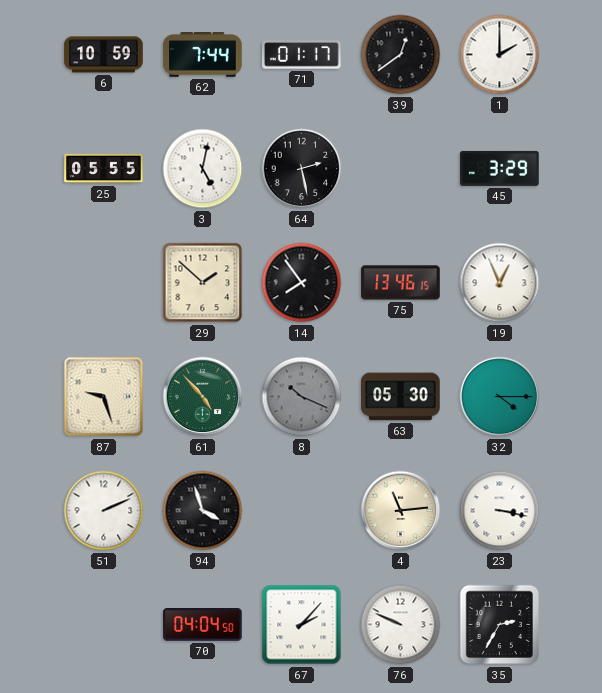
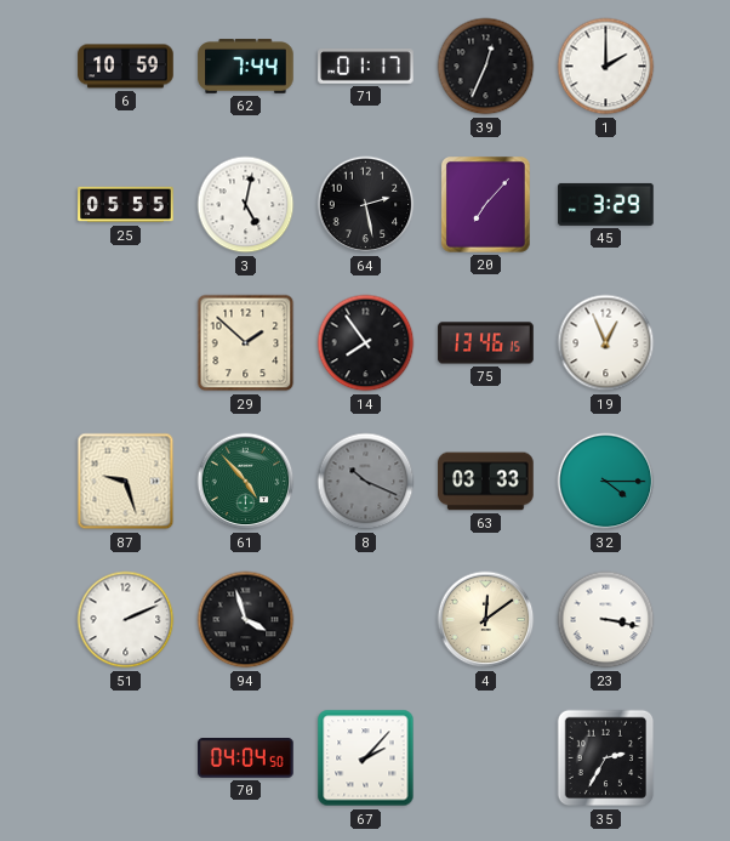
39: 12:39 -> 12:34 (486, 67)
20: none -> 7:07 (486, 205)
63: 05:30 -> 03:33 (486, 482)
4: 11:14 -> 12:09 (486, 620)
76: 9:49 -> none (401, 625)
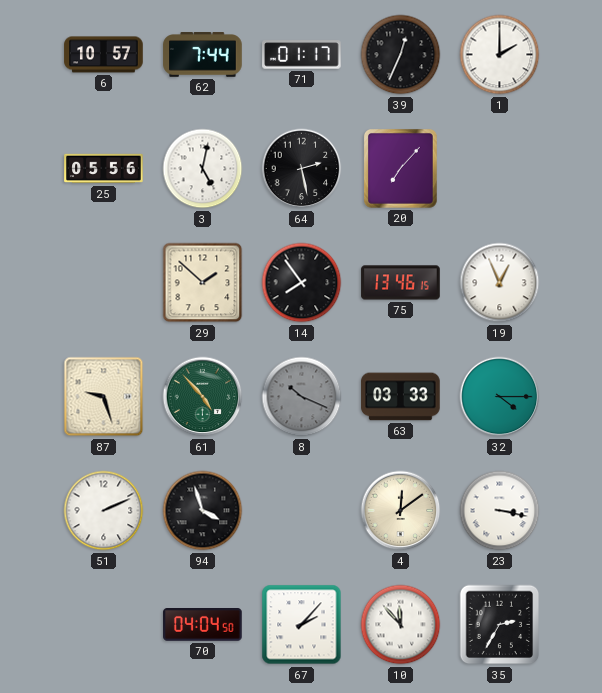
6: 10:59 -> 10:57 (104, 55)
25: 05:55 -> 05:56 (104, 169)
45: 3:29 -> none (606, 204)
10: none -> 11:53 (401, 625)
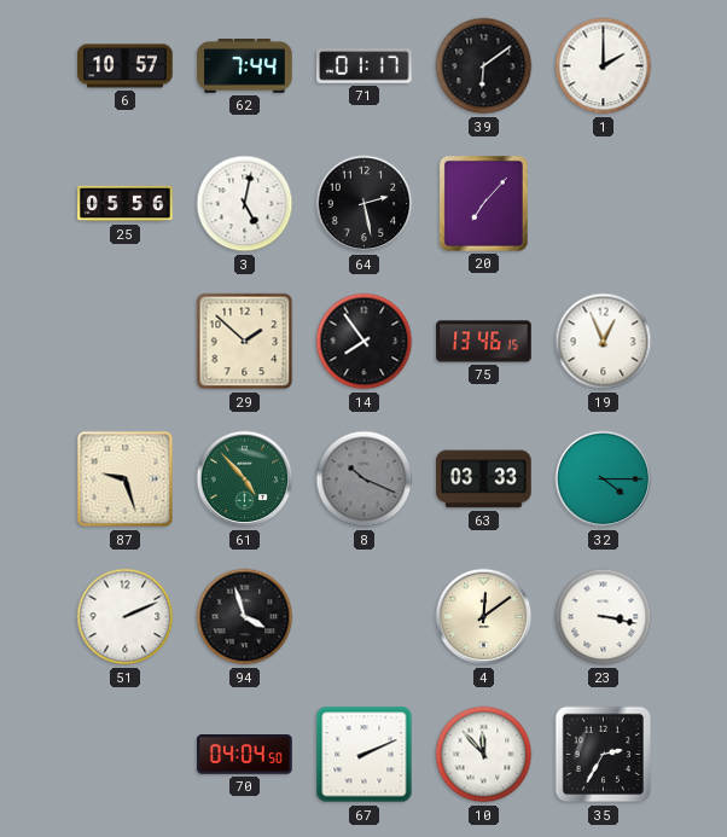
39: 12:34 -> 6:09 (484, 66)
67: 2:07 -> 2:11 (365, 755)
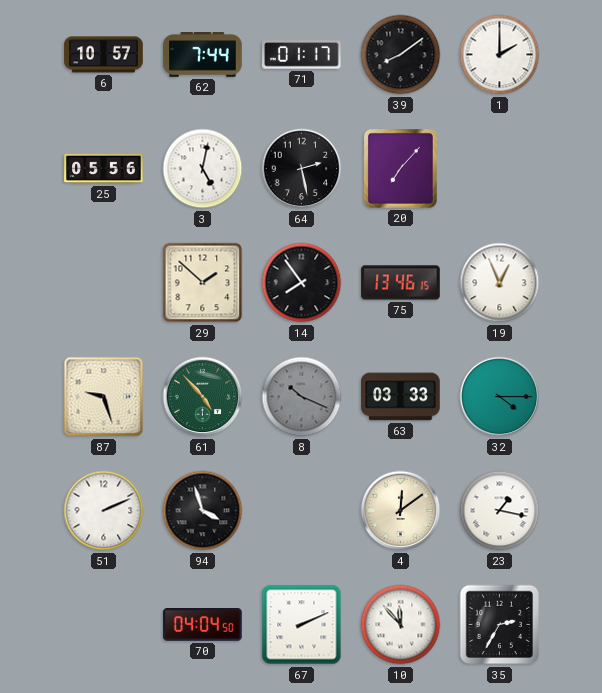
39: 6:09 -> 8:09 (401, 55)
23: 3:17 -> 1:17 (500, 511)
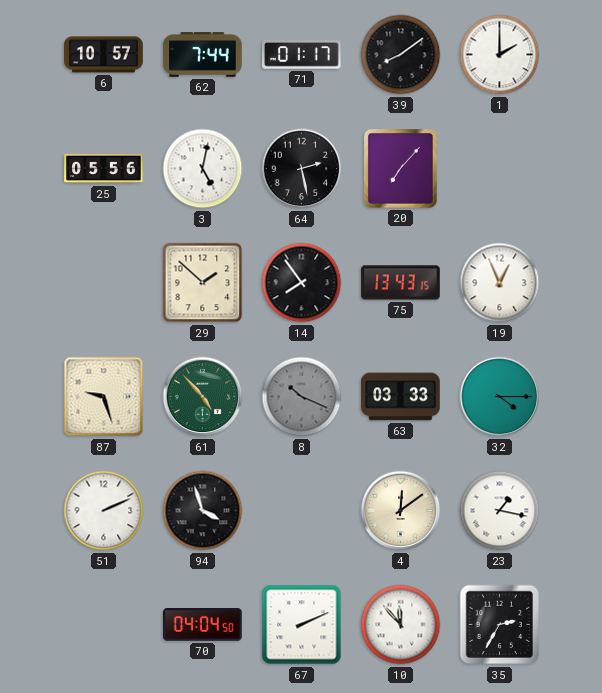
75: 13:46 -> 13:43 (401, 283)
